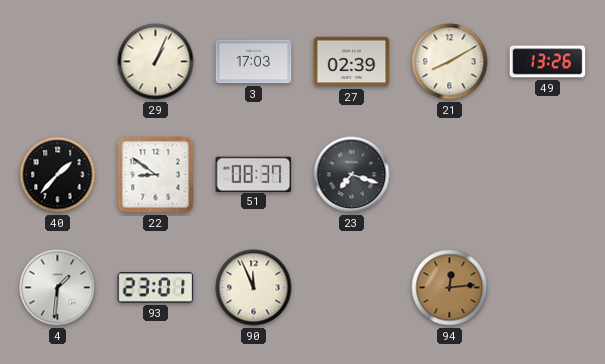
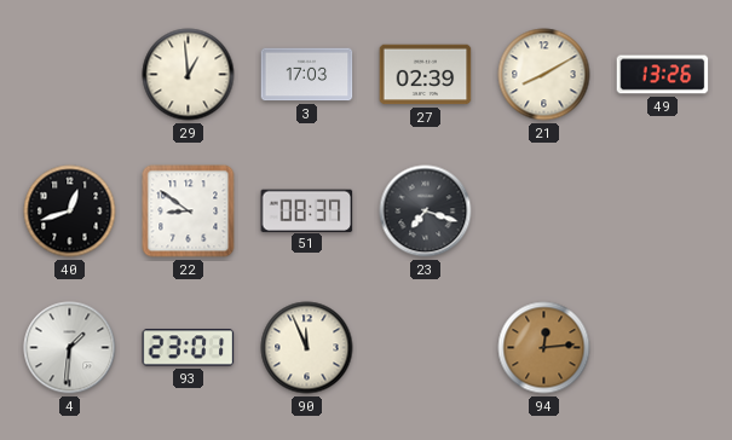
29: 1:04 -> 12:59 (189, 75)
40: 1:37 -> 12:42 (70, 212)
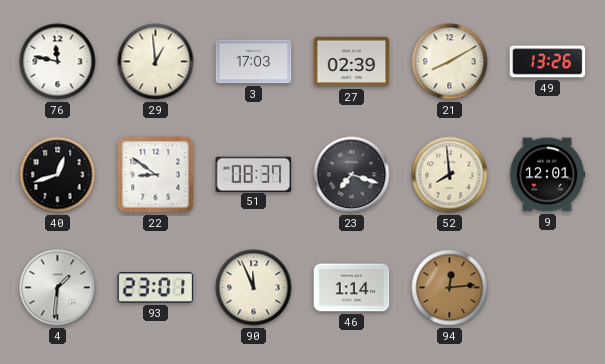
76: none -> 11:47 (58, 62)
52: none -> 7:59 (450, 175)
9: none -> 12:01 (547, 175)
46: none -> 1:14 (352, 288)
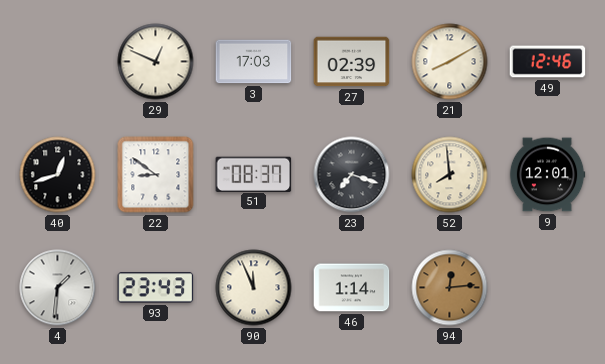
76: 11:47 -> none (58, 62)
29: 12:59 -> 12:49 (156, 62)
49: 13:26 -> 12:46 (548, 62)
93: 23:01 -> 23:43 (156, 288)
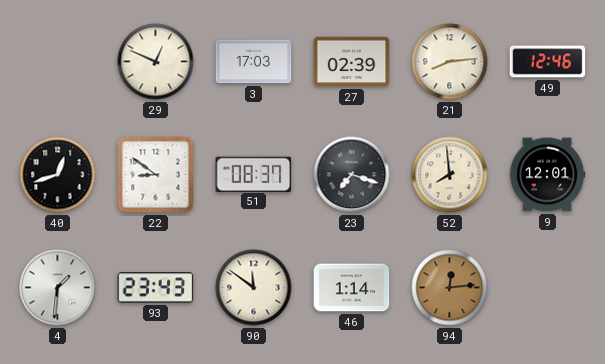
21: 8:10 -> 8:14 (450, 62)
90: 11:56 -> 11:51 (254, 288)
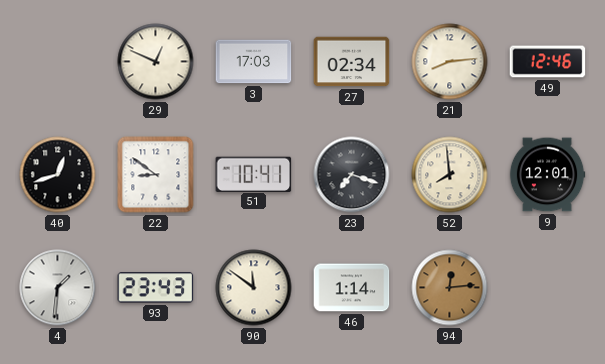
27: 02:39 -> 02:34 (352, 62)
51: 08:37 -> 10:41 (254, 174)
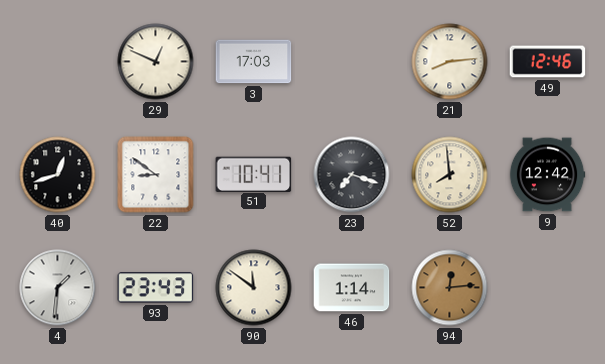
27: 02:34 -> none (352, 62)
9: 12:01 -> 12:42 (547, 175)
